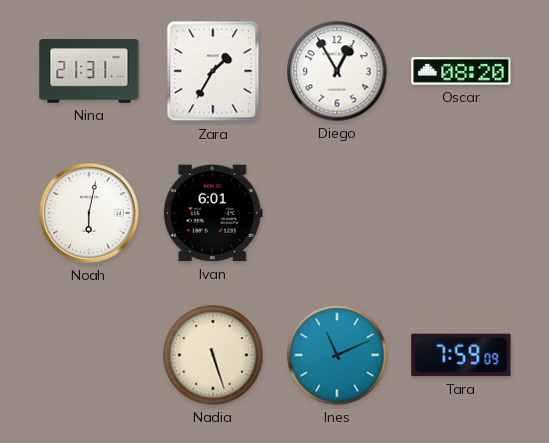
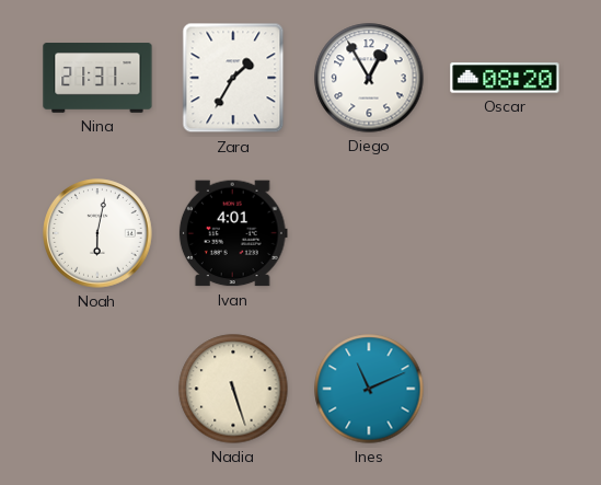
Ivan: 6:01 -> 4:01 (233, 233)
Tara: 7:59 -> none (461, 355)
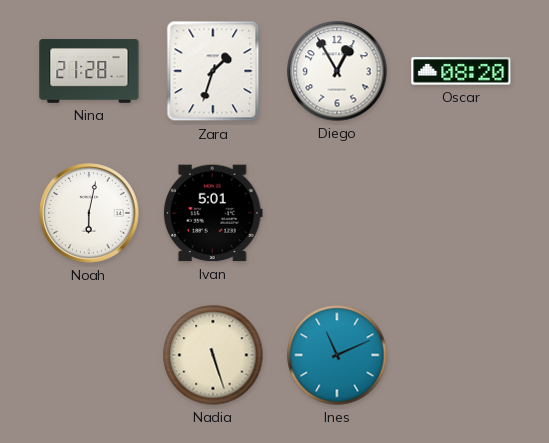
Nina: 21:31 -> 21:28 (89, 71)
Zara: 1:35 -> 1:33 (213, 71)
Ivan: 4:01 -> 5:01 (213, 213)
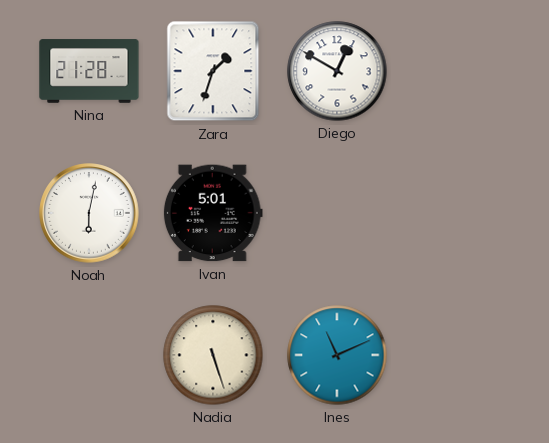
Diego: 12:55 -> 12:50 (337, 71)
Oscar: 08:20 -> none (461, 71)
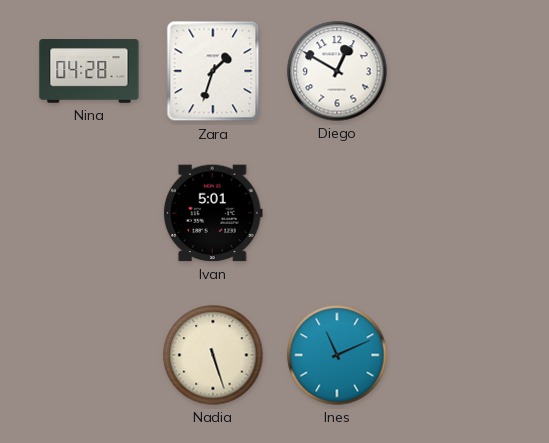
Nina: 21:28 -> 04:28 (89, 71)
Noah: 6:02 -> none (89, 213)
